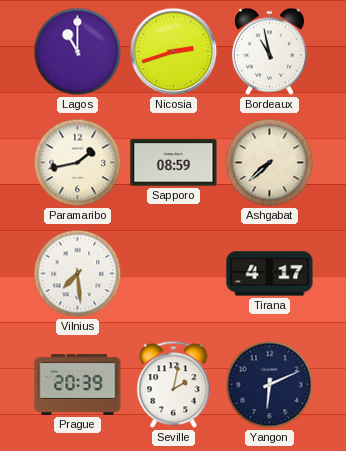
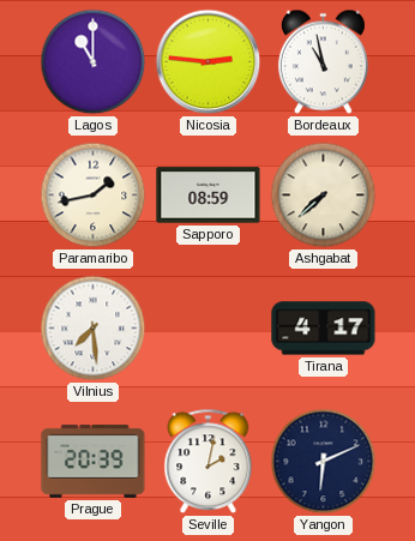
Nicosia: 2:42 -> 2:46 (209, 62)
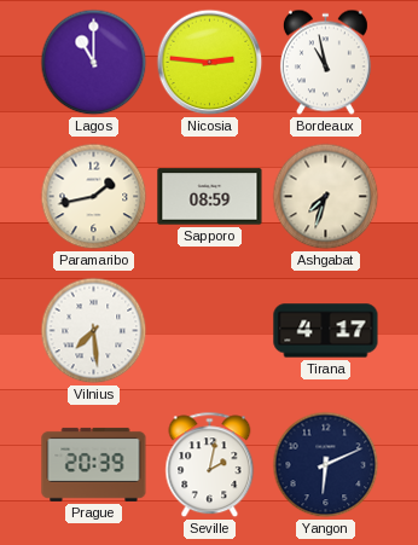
Ashgabat: 7:38 -> 7:33 (326, 197)
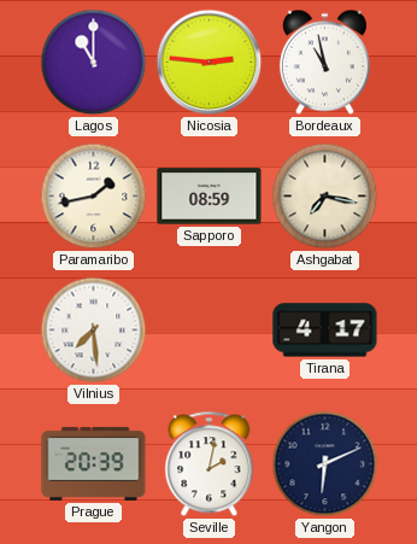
Ashgabat: 7:33 -> 7:17 (325, 197)
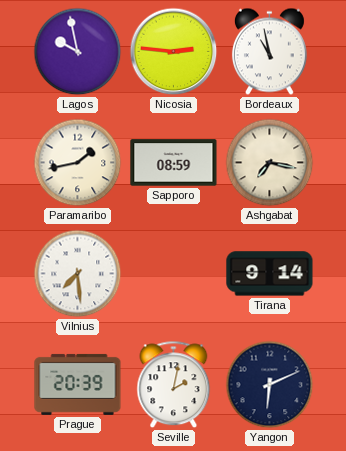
Lagos: 11:00 -> 9:58 (78, 52)
Tirana: 4:17 -> 9:14 (270, 274)
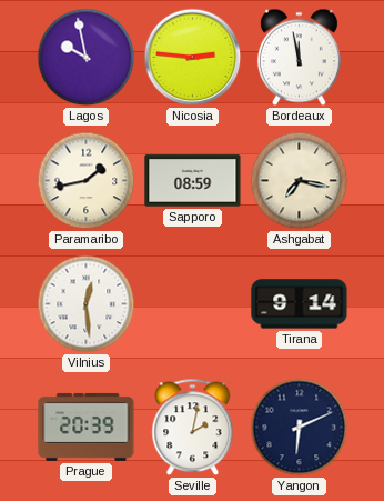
Bordeaux: 10:58 -> 11:58 (299, 58)
Vilnius: 7:29 -> 12:29 (87, 304)
